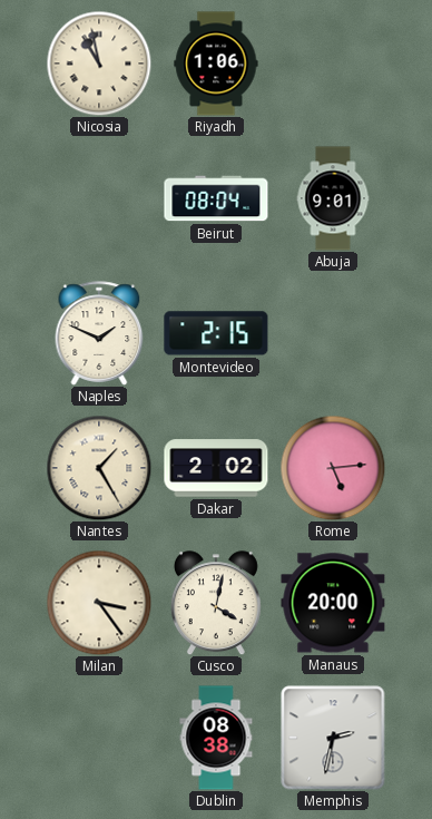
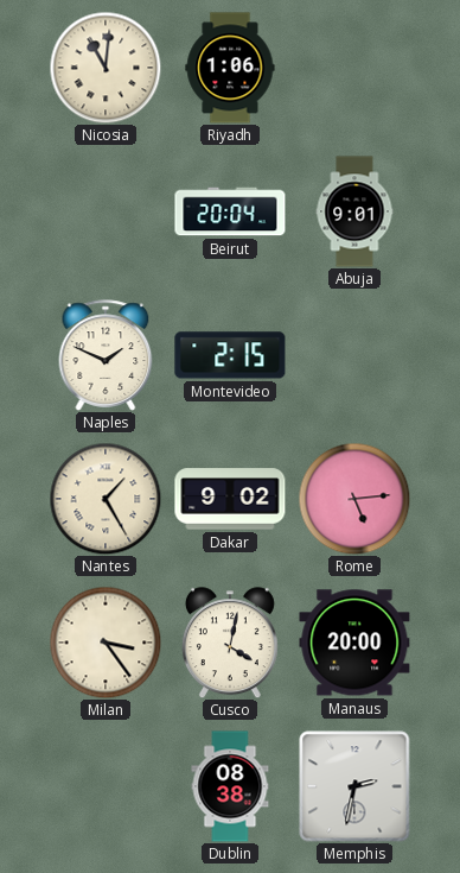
Nicosia: 10:58 -> 11:01 (106, 68)
Beirut: 08:04 -> 20:04 (230, 211)
Dakar: 2:02 -> 9:02 (230, 499)
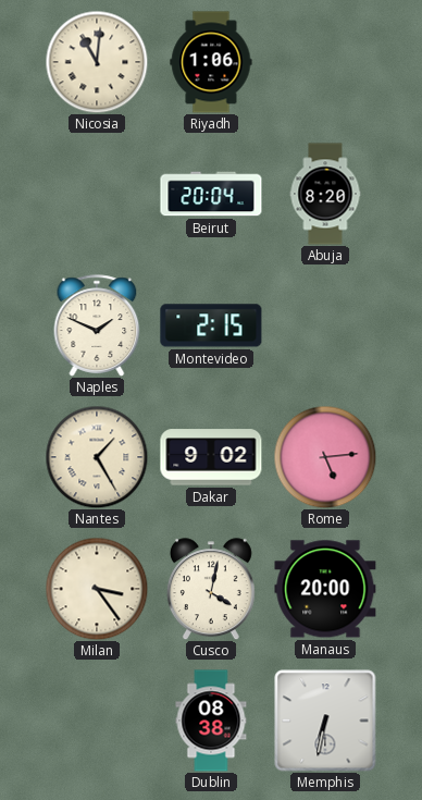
Abuja: 9:01 -> 8:20 (325, 194)
Memphis: 2:32 -> 6:32 (325, 721)
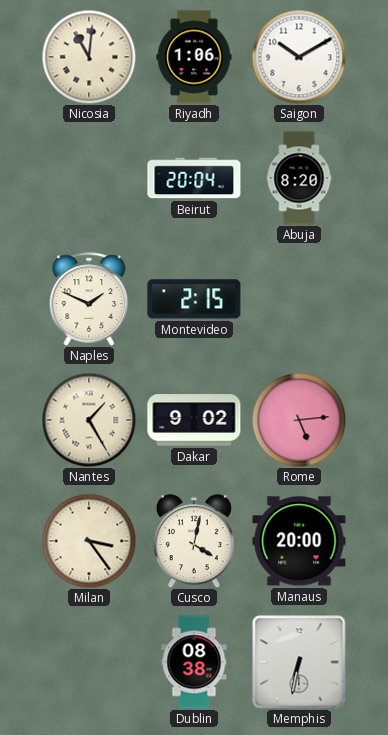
Saigon: none -> 10:10 (299, 57)
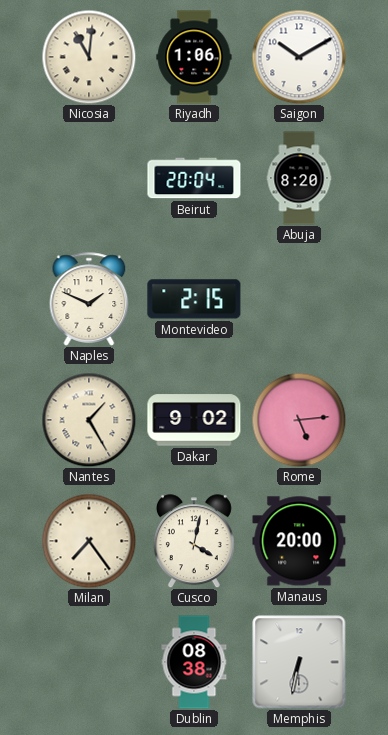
Milan: 3:24 -> 7:24 (89, 541)
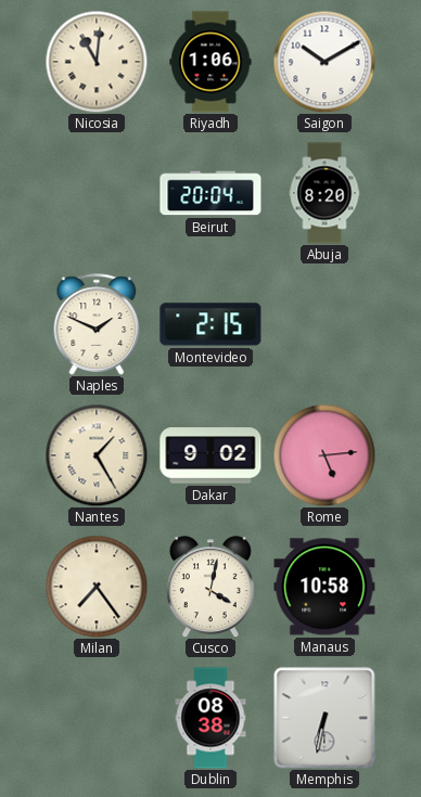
Manaus: 20:00 -> 10:58 (324, 587)
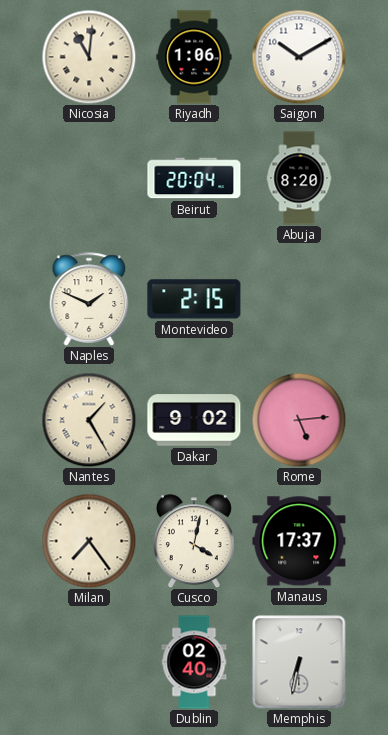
Manaus: 10:58 -> 17:37 (299, 541)
Dublin: 08:38 -> 02:40 (194, 662)
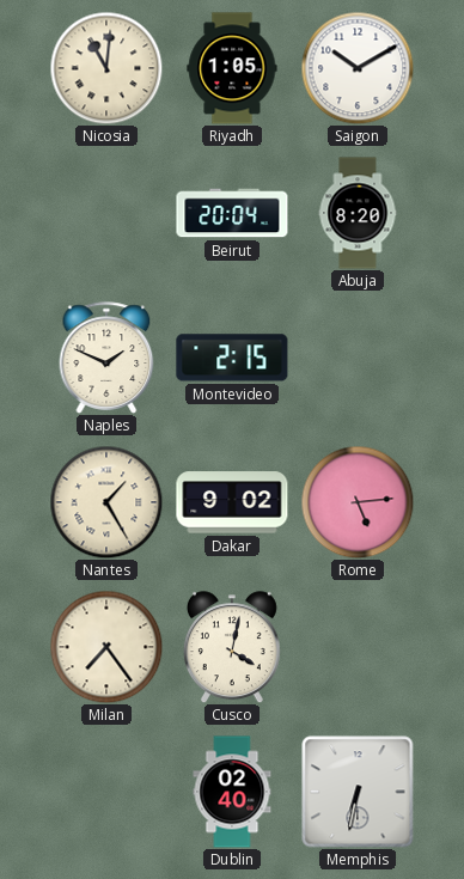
Riyadh: 1:06 -> 1:05 (232, 68)
Manaus: 17:37 -> none (299, 541)
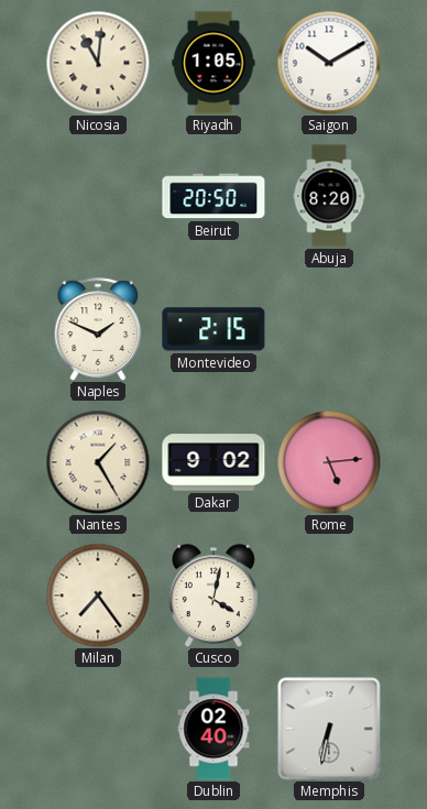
Beirut: 20:04 -> 20:50 (214, 196)
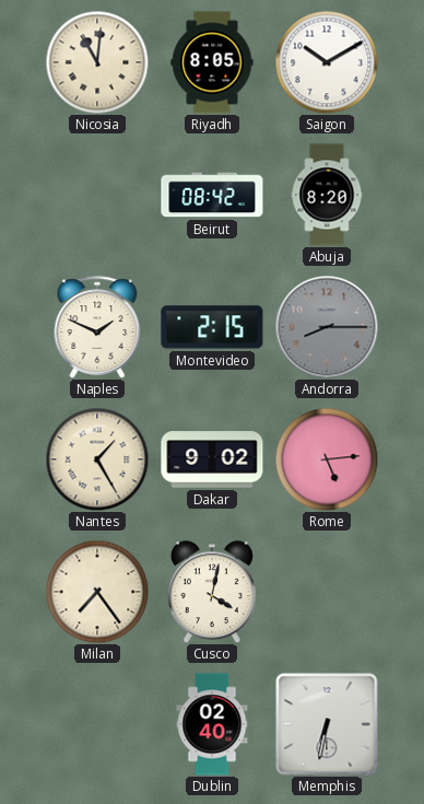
Riyadh: 1:05 -> 8:05 (212, 62)
Beirut: 20:50 -> 08:42 (212, 195)
Andorra: none -> 8:15 (327, 327)
